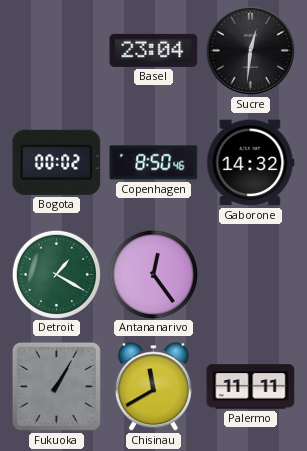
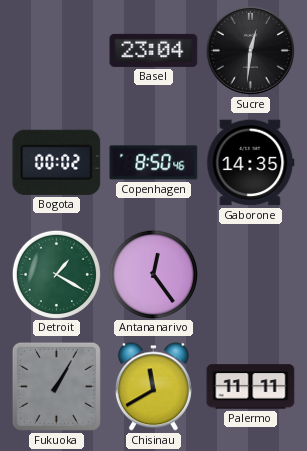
Gaborone: 14:32 -> 14:35 (251, 163)
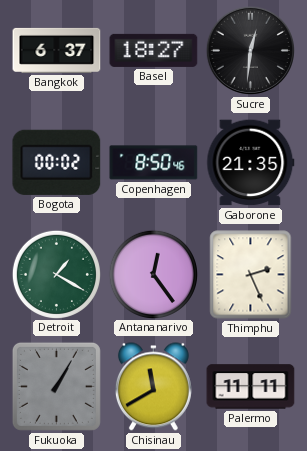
Bangkok: none -> 6:37 (57, 50)
Basel: 23:04 -> 18:27 (154, 50)
Gaborone: 14:35 -> 21:35 (251, 163)
Thimphu: none -> 2:26 (251, 275)
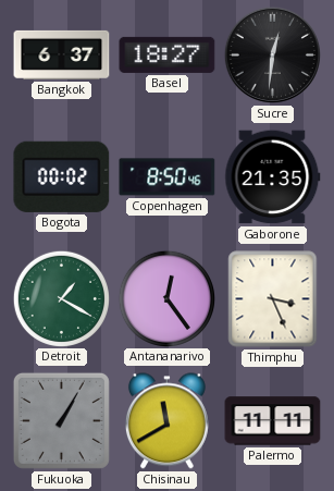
Thimphu: 2:26 -> 3:26 (273, 299)
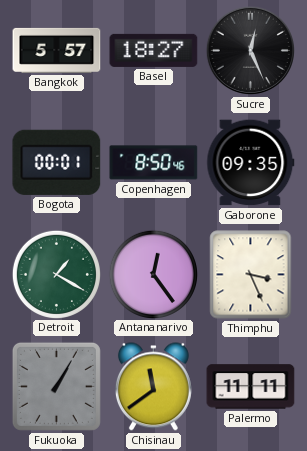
Bangkok: 6:37 -> 5:57 (57, 50)
Sucre: 12:31 -> 12:26 (250, 50)
Bogota: 00:02 -> 00:01 (57, 162)
Gaborone: 21:35 -> 09:35 (251, 163)
Chisinau: 11:40 -> 11:39 (153, 387)
